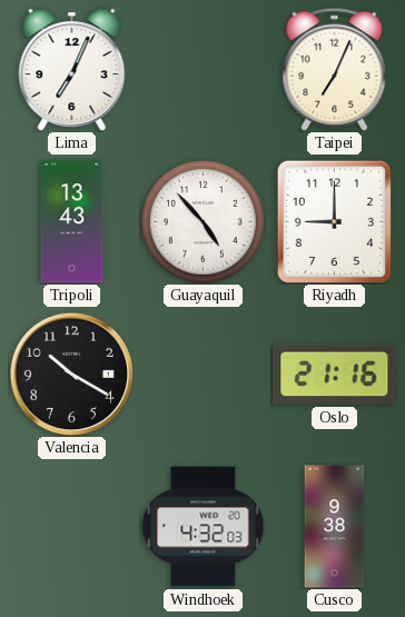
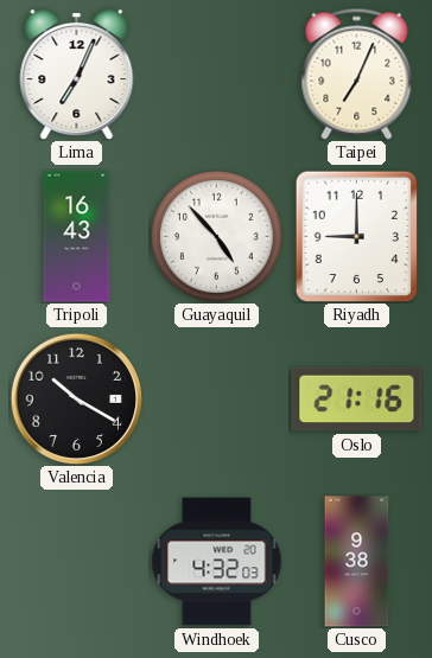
Tripoli: 13:43 -> 16:43 (77, 237)
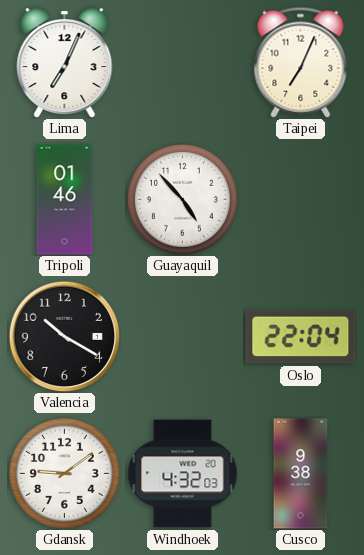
Tripoli: 16:43 -> 01:46 (65, 200)
Riyadh: 9:00 -> none (357, 236)
Oslo: 21:16 -> 22:04 (301, 337)
Gdansk: none -> 9:09 (64, 473)
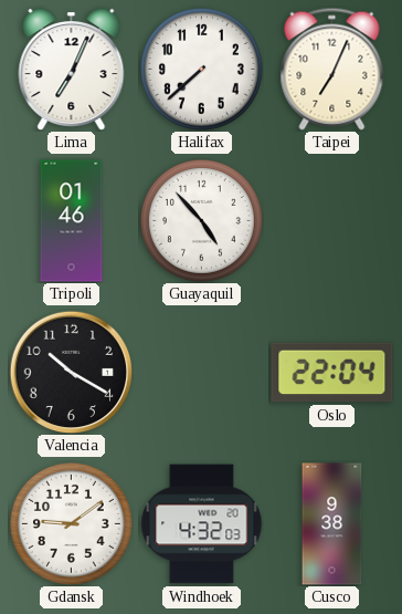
Halifax: none -> 7:38 (201, 69)
